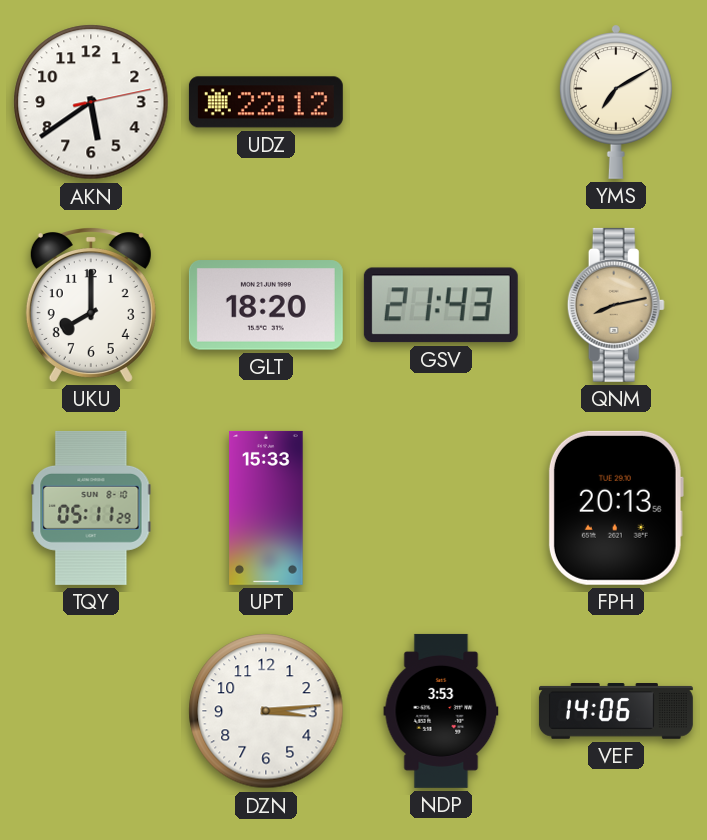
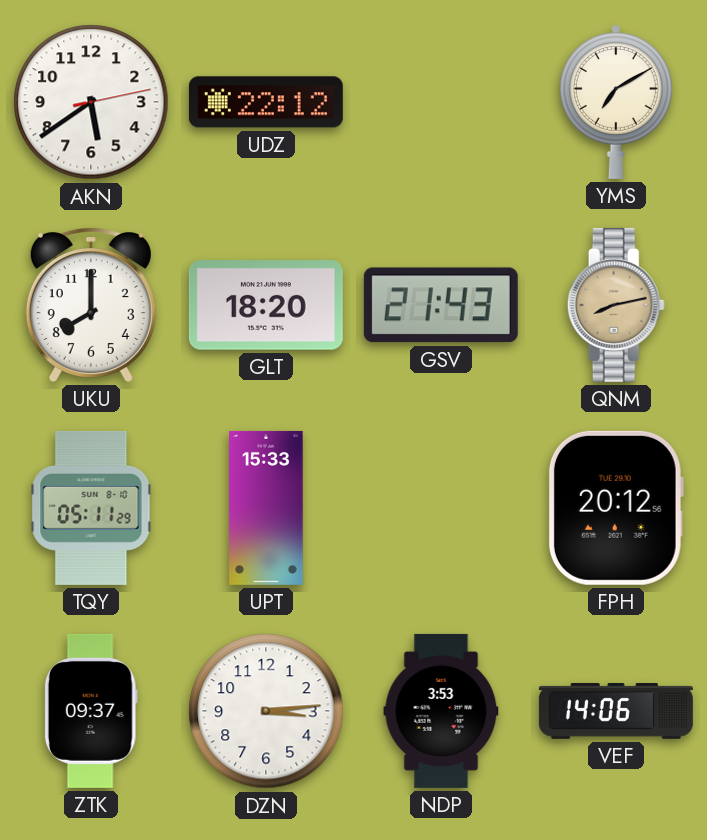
FPH: 20:13 -> 20:12 (616, 508)
ZTK: none -> 09:37 (91, 711)
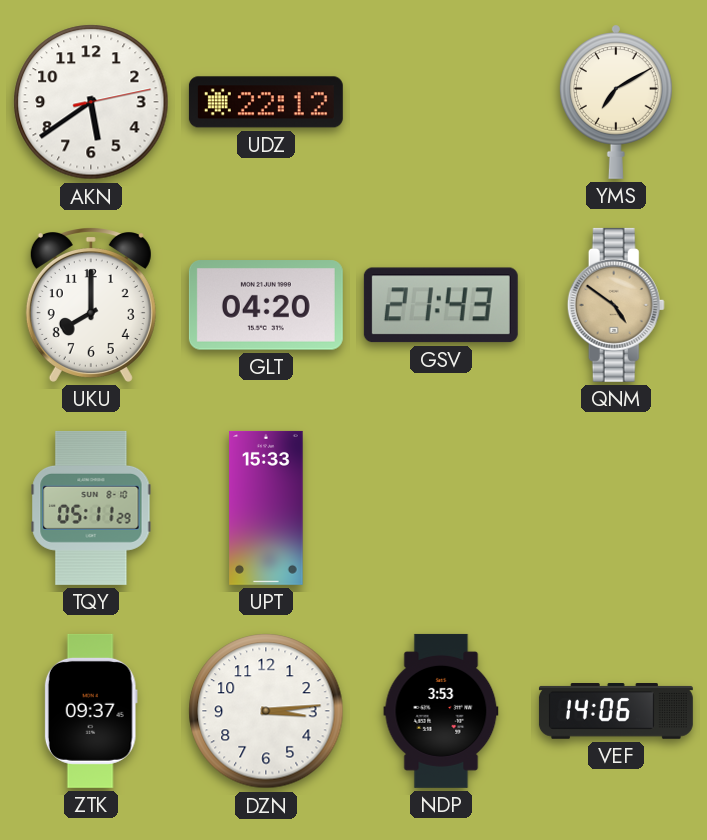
GLT: 18:20 -> 04:20 (266, 305)
QNM: 8:13 -> 4:51 (616, 305)
FPH: 20:12 -> none (616, 508)
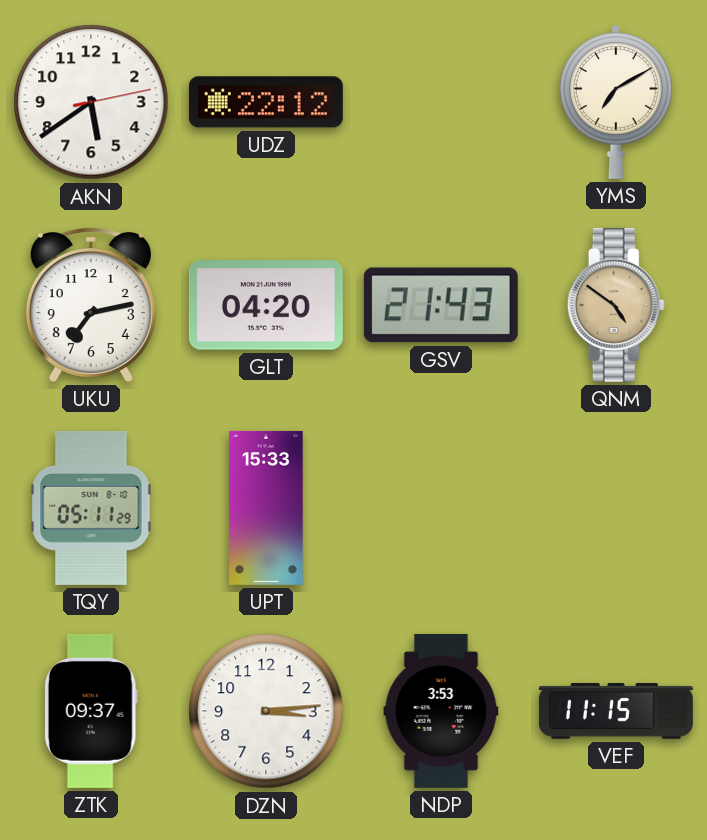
UKU: 8:00 -> 7:13 (91, 305)
VEF: 14:06 -> 11:15 (616, 712)
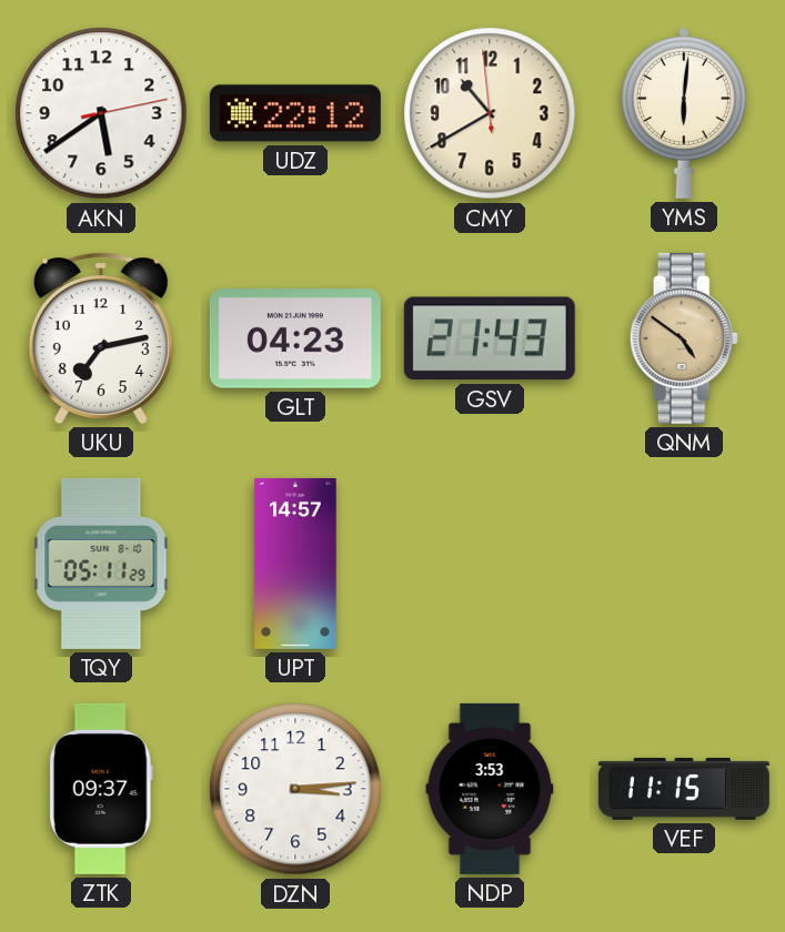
CMY: none -> 10:39 (490, 113)
YMS: 7:10 -> 6:01 (684, 113)
GLT: 04:20 -> 04:23 (295, 338)
UPT: 15:33 -> 14:57 (295, 564)
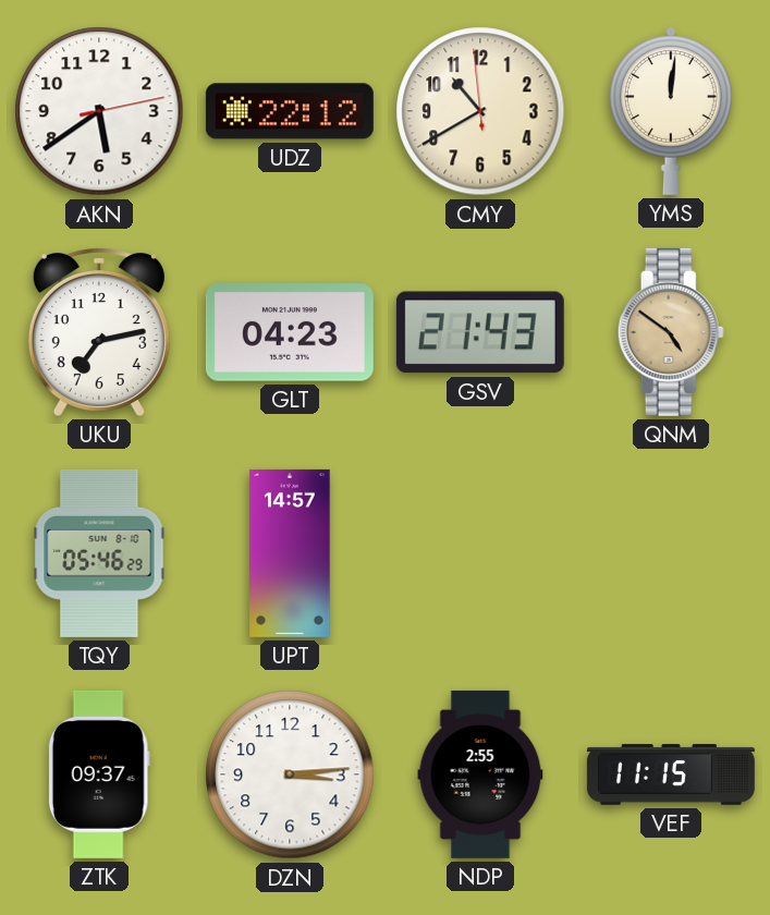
YMS: 6:01 -> 12:01 (671, 111)
TQY: 05:11 -> 05:46 (99, 553)
NDP: 3:53 -> 2:55 (480, 774)
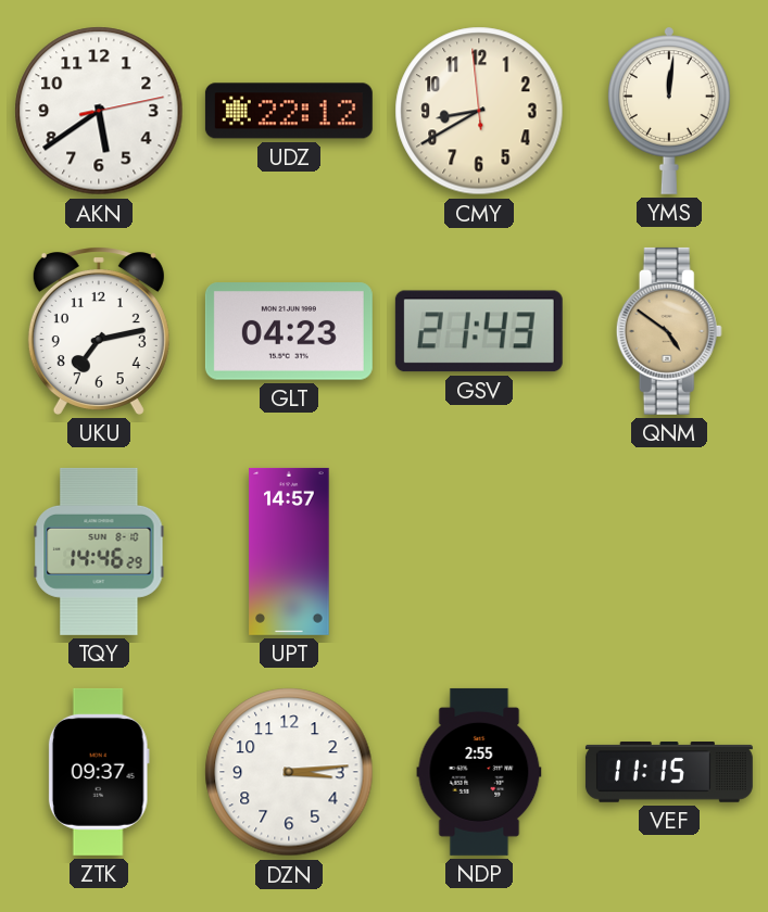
CMY: 10:39 -> 8:39 (479, 111)
TQY: 05:46 -> 14:46 (99, 552)
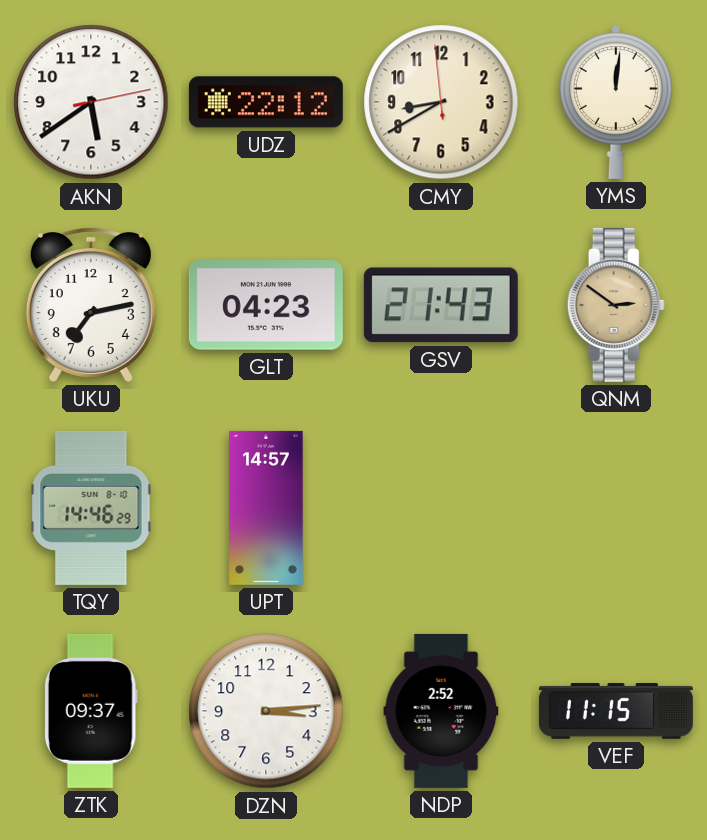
QNM: 4:51 -> 2:51 (616, 305)
NDP: 2:55 -> 2:52 (441, 711)
